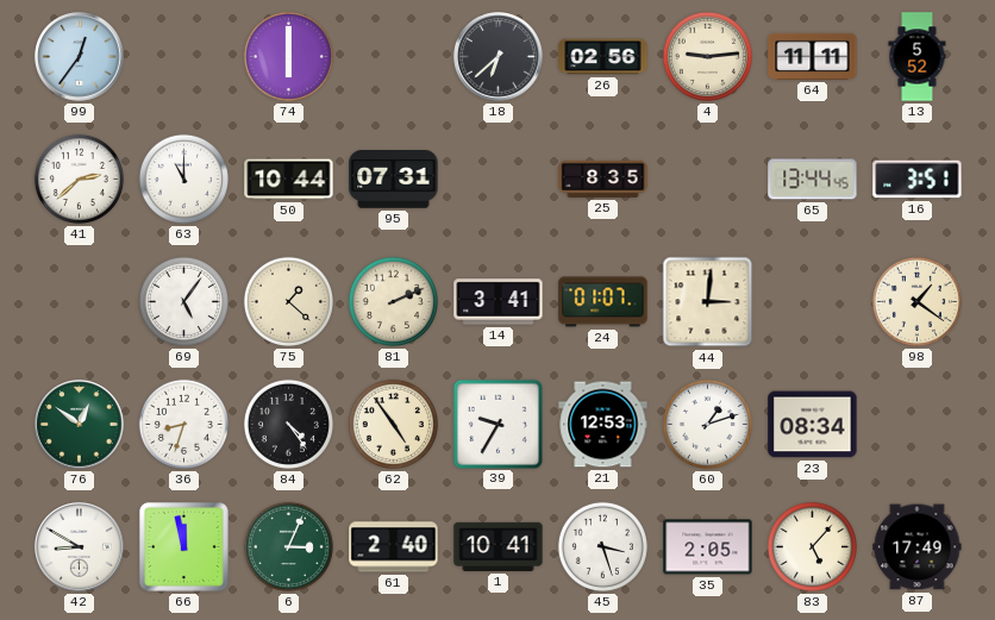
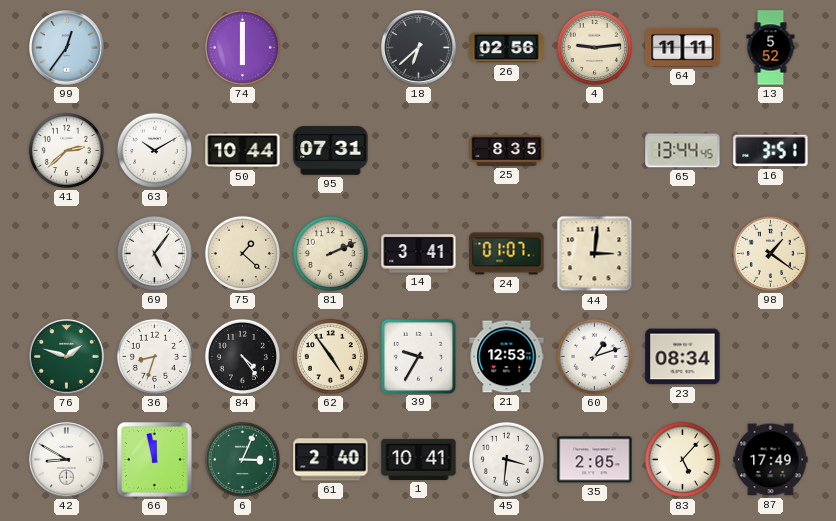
63: 11:00 -> 10:10 (154, 150)
76: 12:51 -> 1:48 (67, 357)
45: 3:27 -> 3:31 (506, 459)
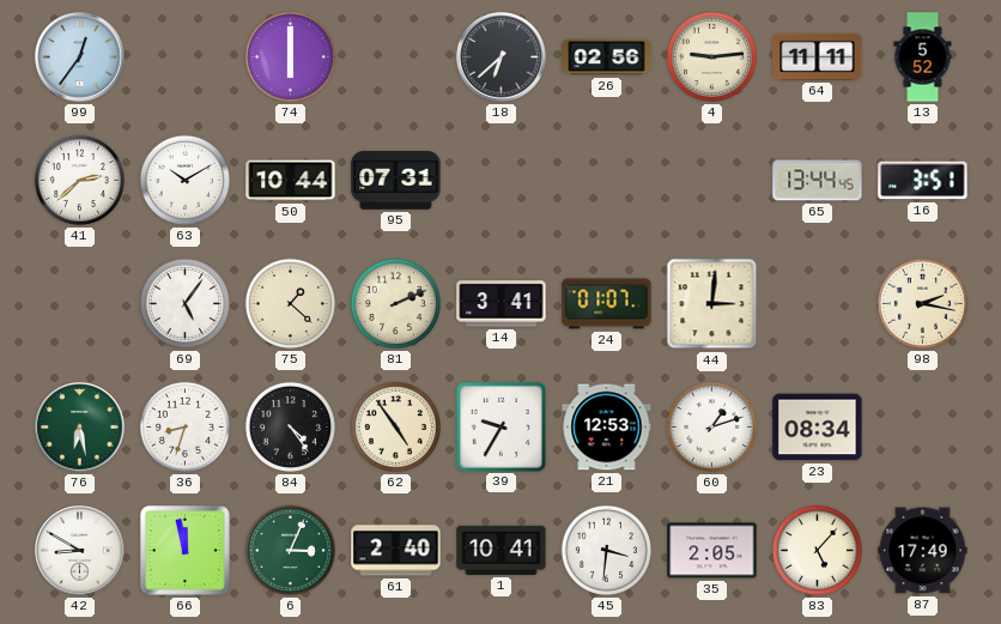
25: 8:35 -> none (507, 150)
98: 1:21 -> 2:17 (922, 303)
76: 1:48 -> 6:28 (80, 428)
